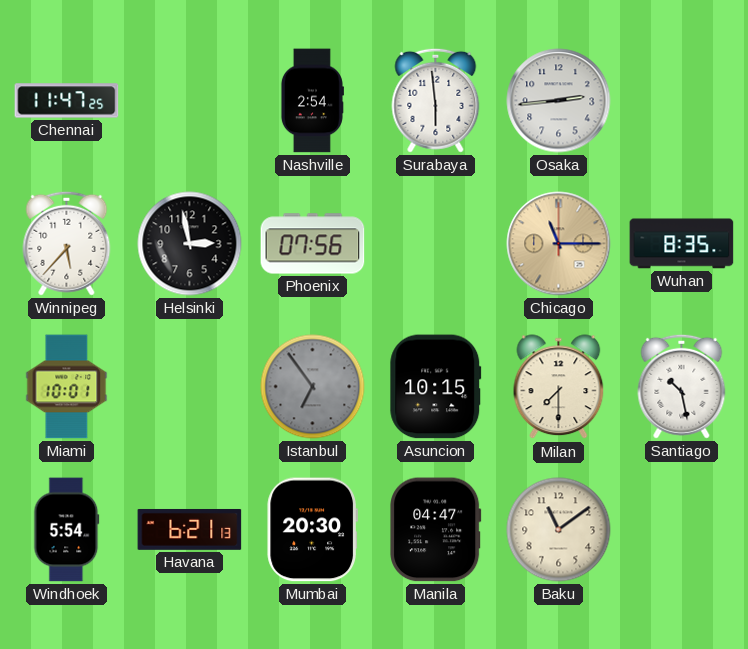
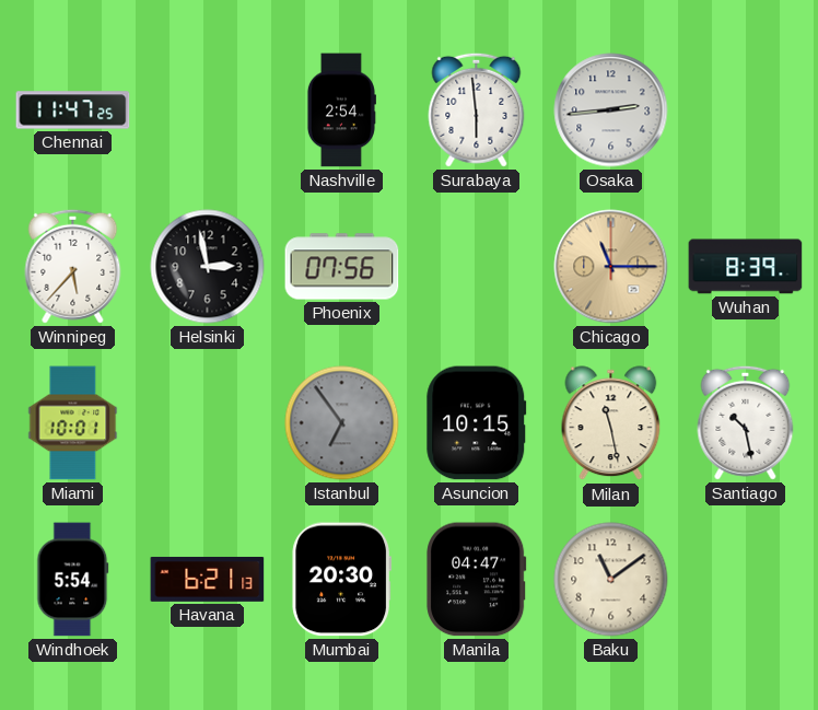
Wuhan: 8:35 -> 8:39 (746, 267)
Milan: 7:30 -> 11:28 (611, 423)
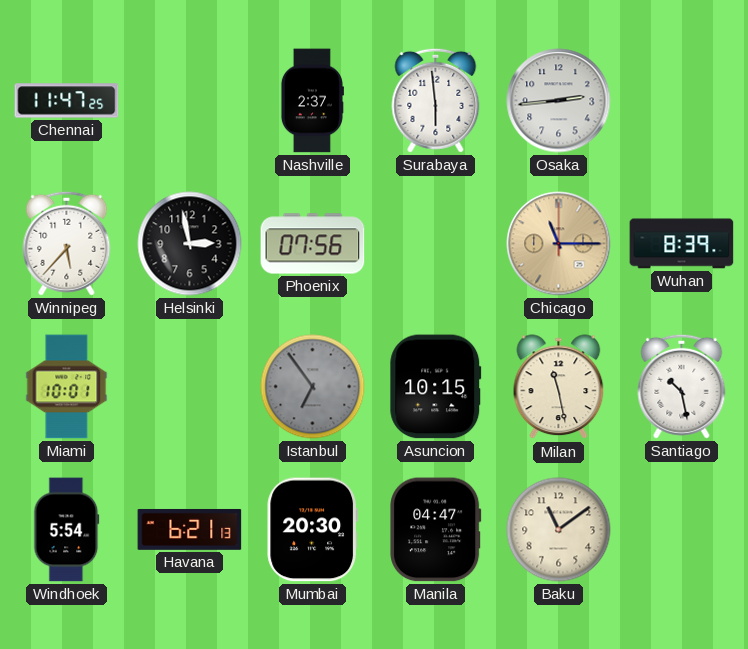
Nashville: 2:54 -> 2:37 (312, 101)
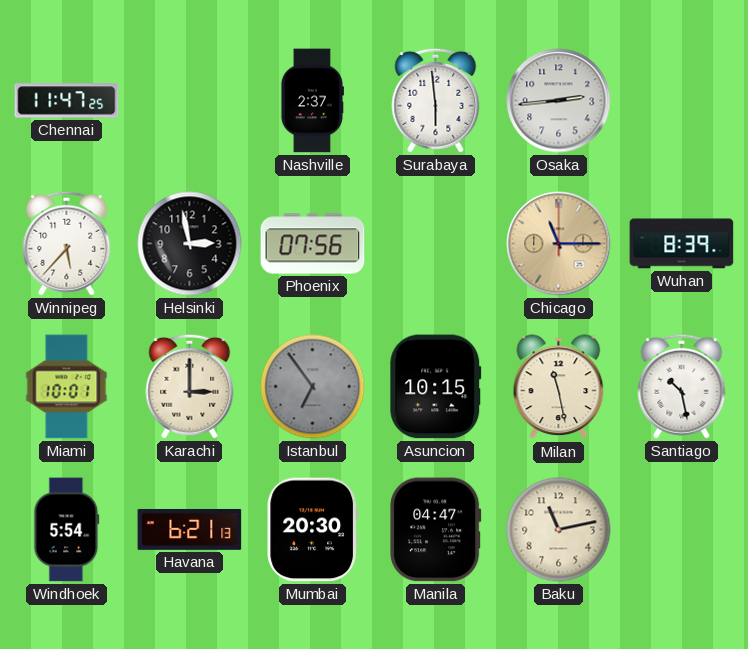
Karachi: none -> 3:00 (190, 386)
Baku: 11:09 -> 11:13 (559, 530)
